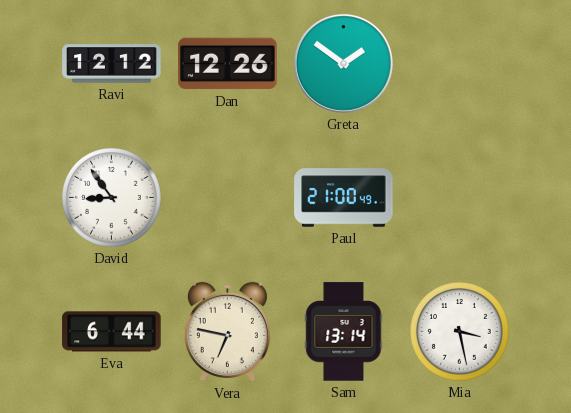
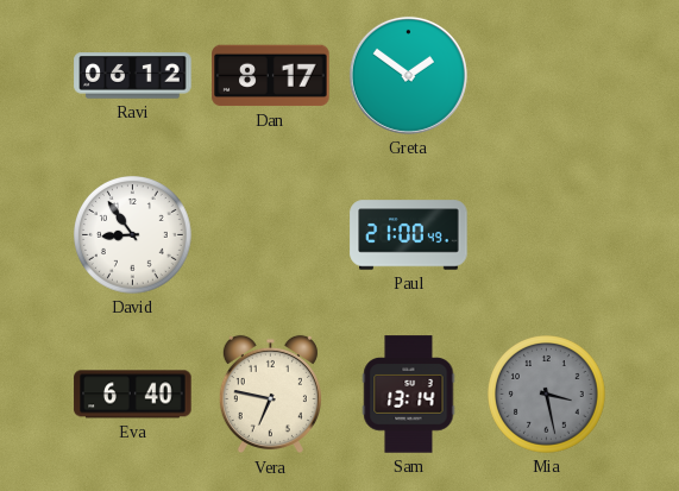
Ravi: 12:12 -> 06:12 (133, 76)
Dan: 12:26 -> 8:17 (271, 76)
Eva: 6:44 -> 6:40 (133, 395)
Mia dial: white -> grey (547, 395)
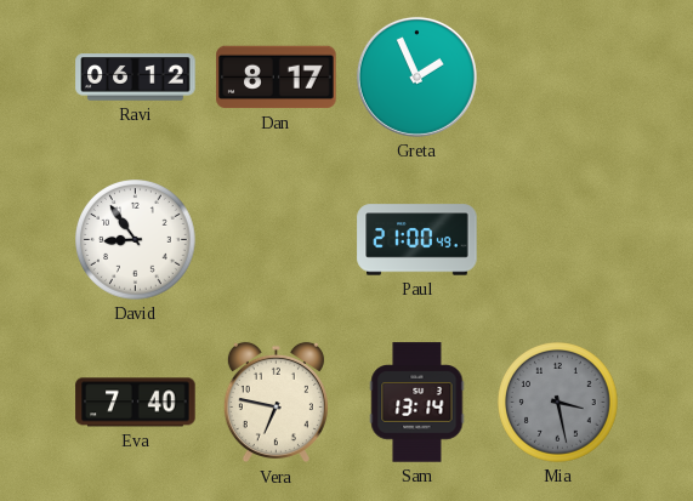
Greta: 1:51 -> 1:56 (416, 76)
Eva: 6:40 -> 7:40 (136, 403)
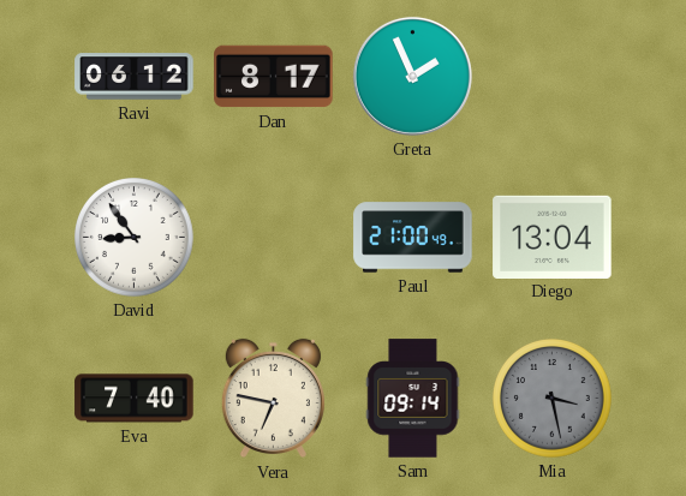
Diego: none -> 13:04 (553, 237)
Sam: 13:14 -> 09:14 (413, 399)
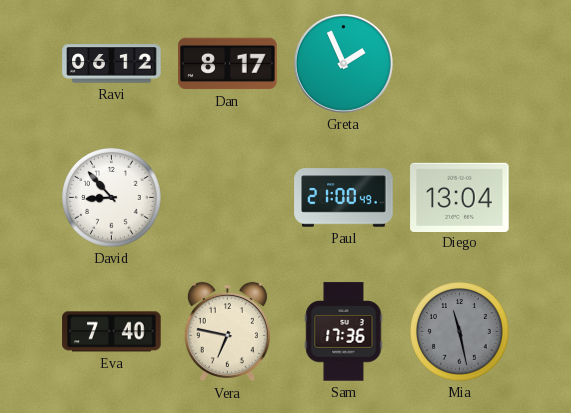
David: 8:54 -> 8:53 (112, 198)
Sam: 09:14 -> 17:36 (344, 332)
Mia: 3:28 -> 11:28 (460, 332)
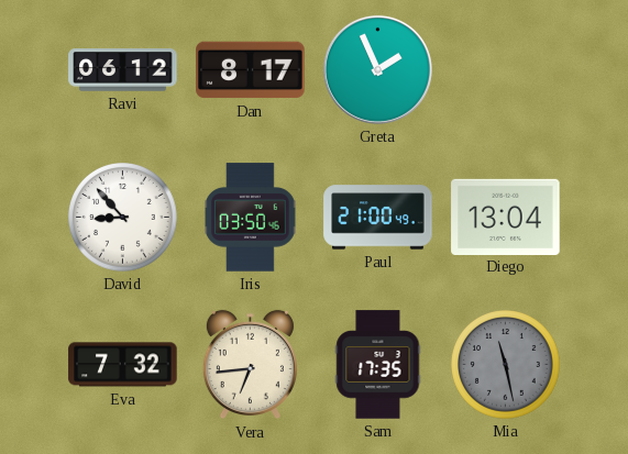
Iris: none -> 03:50 (251, 218)
Eva: 7:40 -> 7:32 (123, 365)
Vera: 6:47 -> 6:44 (250, 365)
Sam: 17:36 -> 17:35 (378, 365)
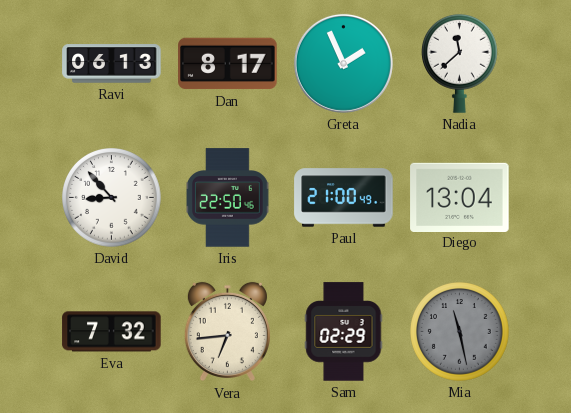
Ravi: 06:12 -> 06:13 (112, 64)
Nadia: none -> 11:38 (460, 63)
Iris: 03:50 -> 22:50 (228, 198)
Sam: 17:35 -> 02:29 (344, 332)
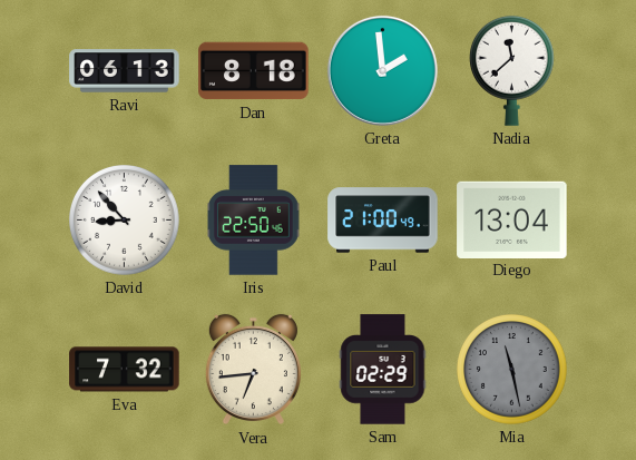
Dan: 8:17 -> 8:18 (254, 71)
Greta: 1:56 -> 1:59 (382, 70)
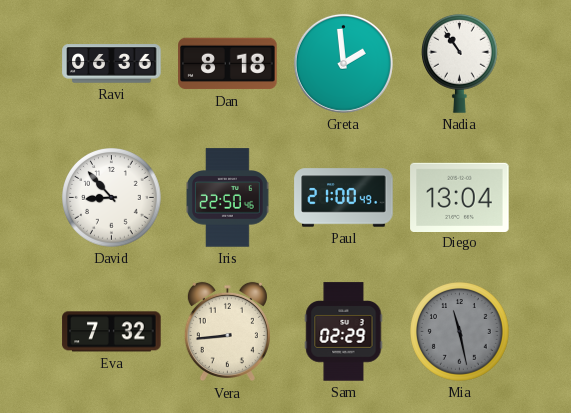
Ravi: 06:13 -> 06:36 (112, 64)
Nadia: 11:38 -> 10:54 (460, 63)
Vera: 6:44 -> 8:44 (227, 332)
